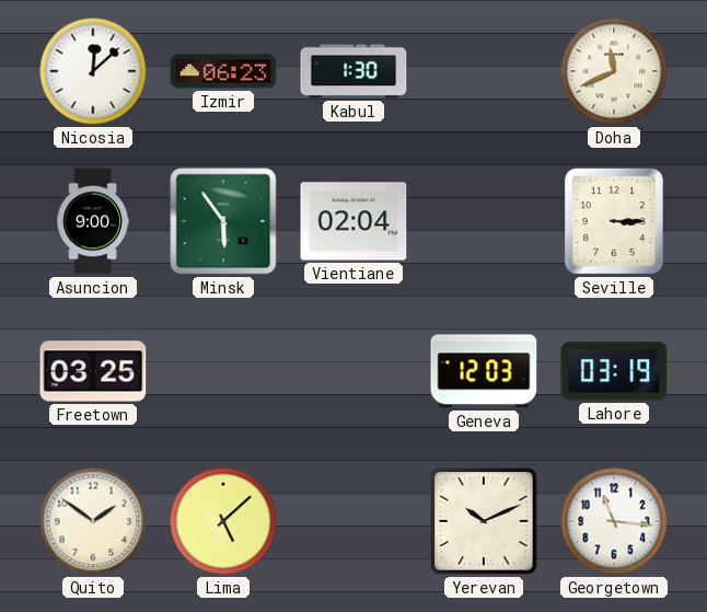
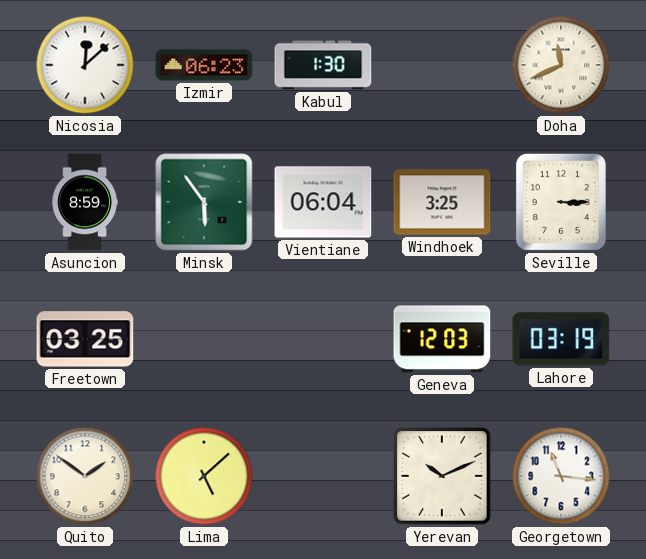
Asuncion: 9:00 -> 8:59 (85, 202)
Vientiane: 02:04 -> 06:04 (323, 202)
Windhoek: none -> 3:25 (442, 202)
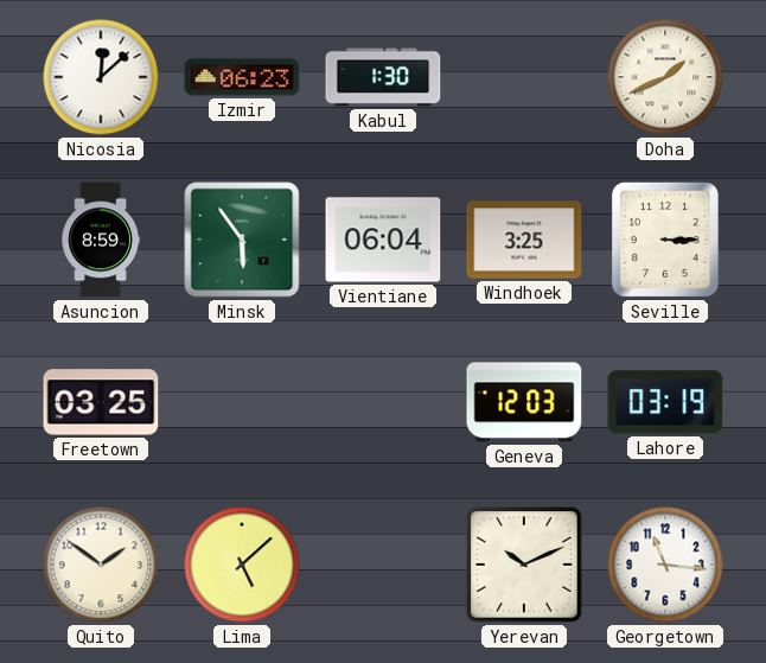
Doha: 11:41 -> 1:41 (665, 77)
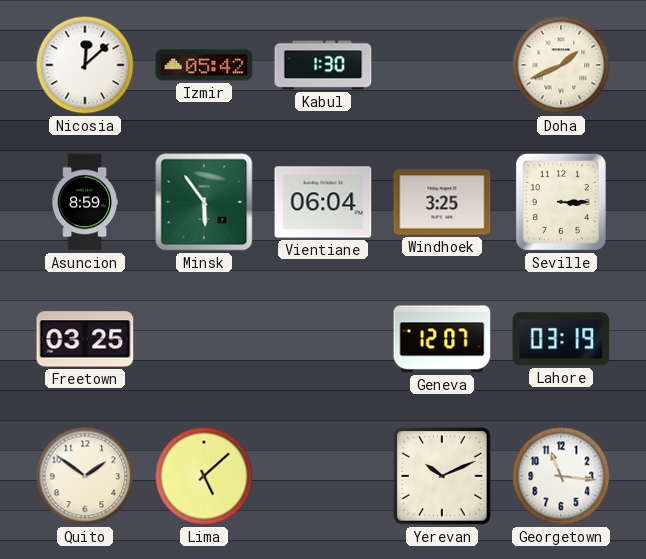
Izmir: 06:23 -> 05:42 (204, 65)
Geneva: 12:03 -> 12:07 (442, 339)
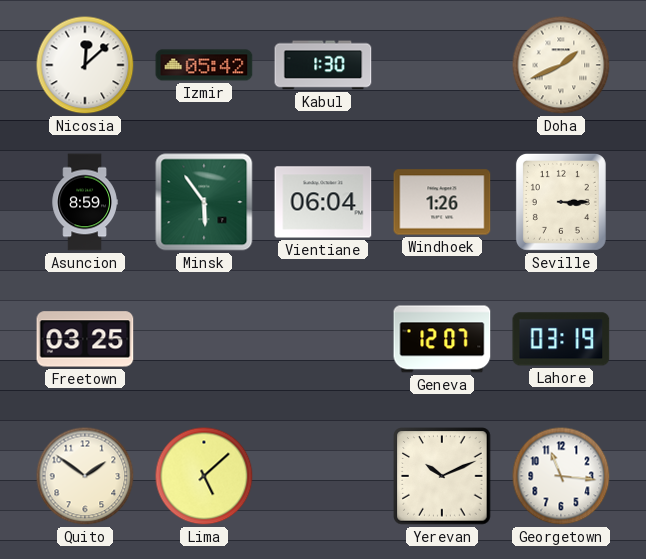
Windhoek: 3:25 -> 1:26 (442, 202)
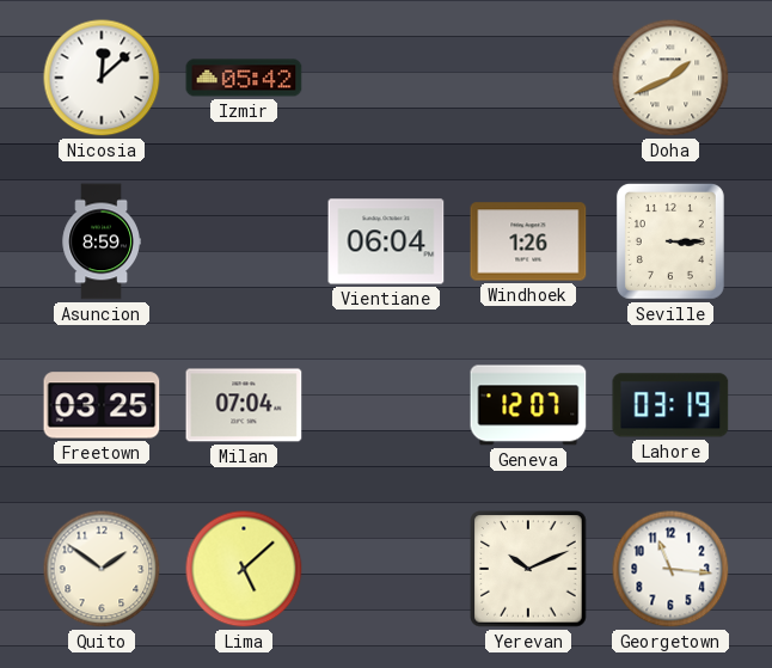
Kabul: 1:30 -> none (323, 65)
Minsk: 5:54 -> none (204, 202)
Milan: none -> 07:04 (244, 405)
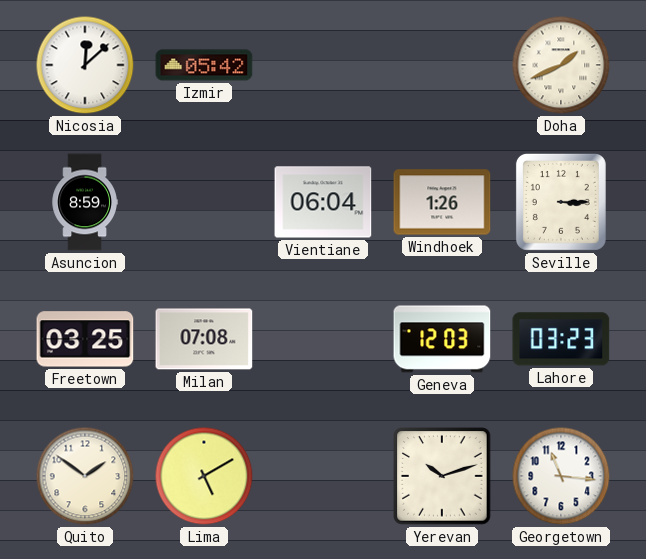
Milan: 07:04 -> 07:08 (204, 339)
Geneva: 12:07 -> 12:03 (442, 339)
Lahore: 03:19 -> 03:23 (561, 339)
Lima: 5:08 -> 5:10 (204, 476)
Yerevan: 10:11 -> 10:12 (442, 476)
